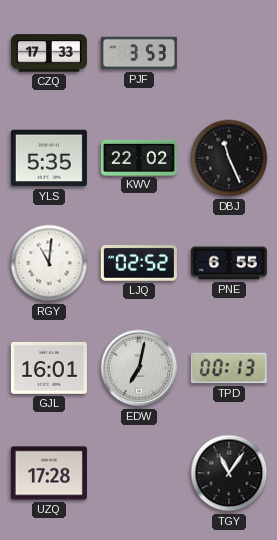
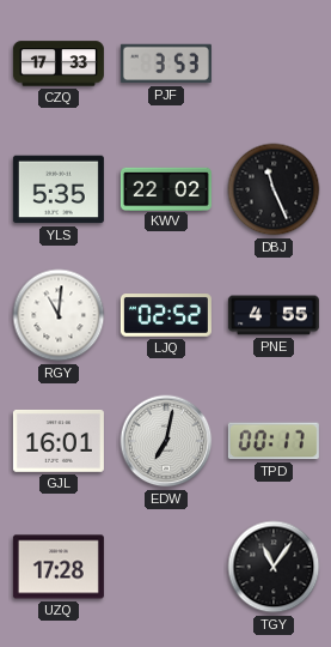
PNE: 6:55 -> 4:55 (274, 315)
TPD: 00:13 -> 00:17 (274, 441)
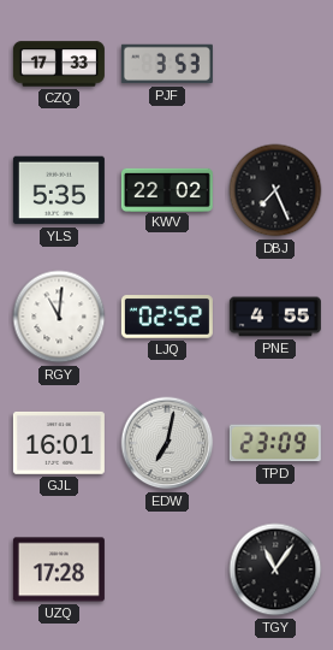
DBJ: 11:26 -> 7:26 (275, 190)
TPD: 00:17 -> 23:09 (275, 443)
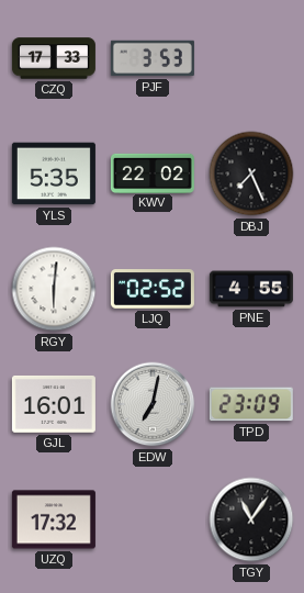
RGY: 11:01 -> 6:01 (54, 289)
UZQ: 17:28 -> 17:32 (54, 519)
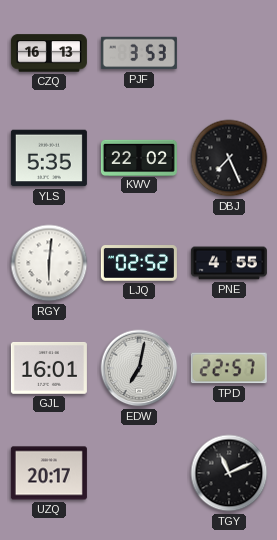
CZQ: 17:33 -> 16:13 (49, 53)
TPD: 23:09 -> 22:57 (229, 368)
UZQ: 17:32 -> 20:17 (49, 473)
TGY: 11:06 -> 11:11 (229, 473)
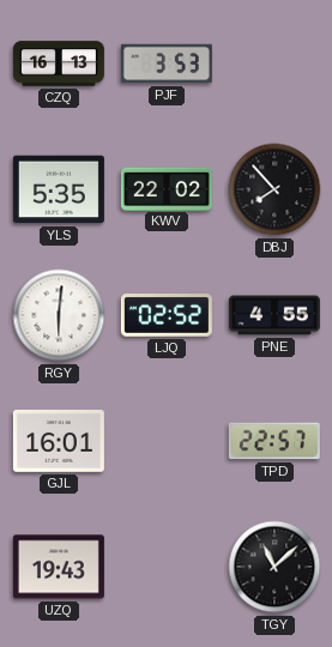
DBJ: 7:26 -> 7:53 (274, 189)
EDW: 7:02 -> none (139, 368)
UZQ: 20:17 -> 19:43 (59, 567)
TGY: 11:11 -> 11:08 (274, 567)
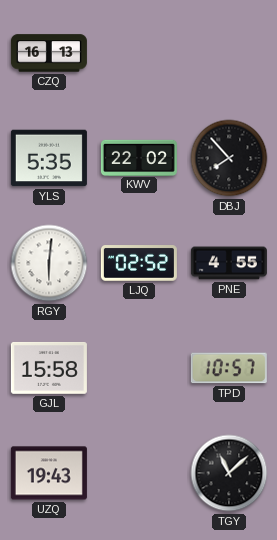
PJF: 3:53 -> none (167, 64)
GJL: 16:01 -> 15:58 (49, 368)
TPD: 22:57 -> 10:57 (229, 368)
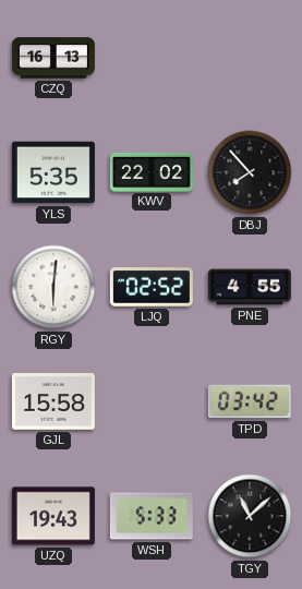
TPD: 10:57 -> 03:42 (250, 401)
WSH: none -> 5:33 (152, 516)
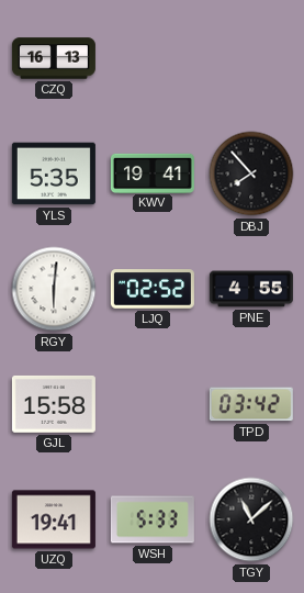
KWV: 22:02 -> 19:41 (153, 172)
UZQ: 19:43 -> 19:41 (54, 519)
